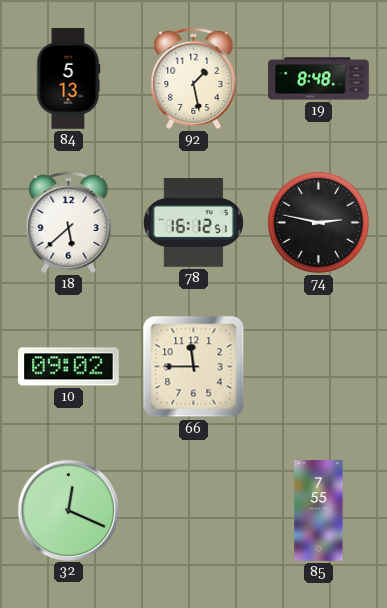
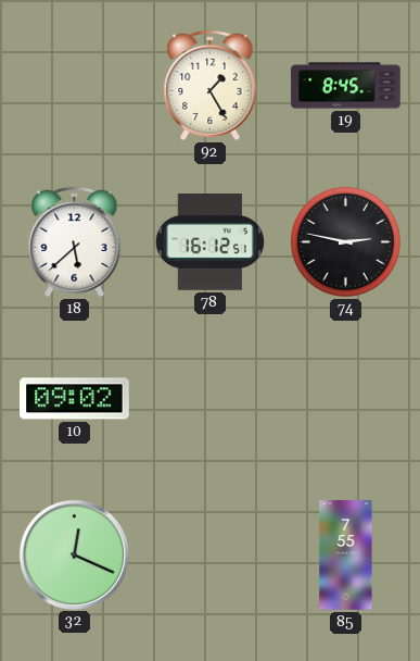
84: 5:13 -> none (68, 79)
92: 1:28 -> 1:25 (211, 85)
19: 8:48 -> 8:45 (346, 86)
66: 11:45 -> none (194, 367)
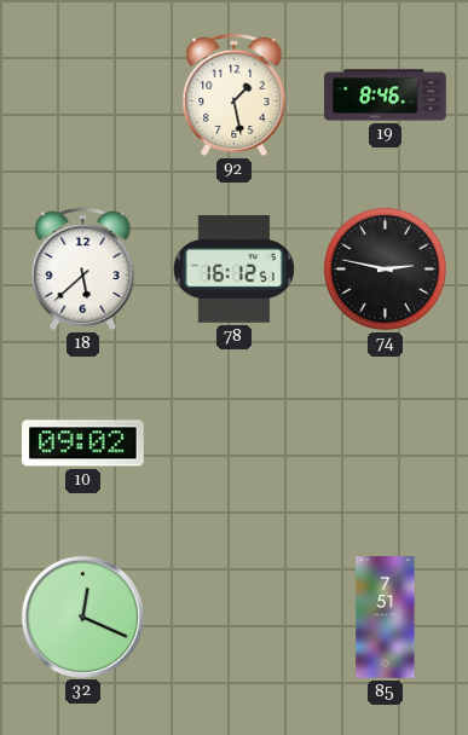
92: 1:25 -> 1:28 (235, 94)
19: 8:45 -> 8:46 (386, 96)
85: 7:55 -> 7:51 (386, 618)
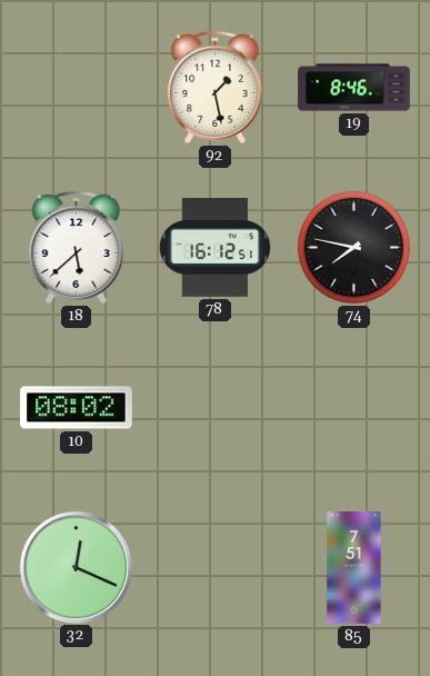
74: 2:47 -> 7:47 (353, 247)
10: 09:02 -> 08:02 (77, 408)
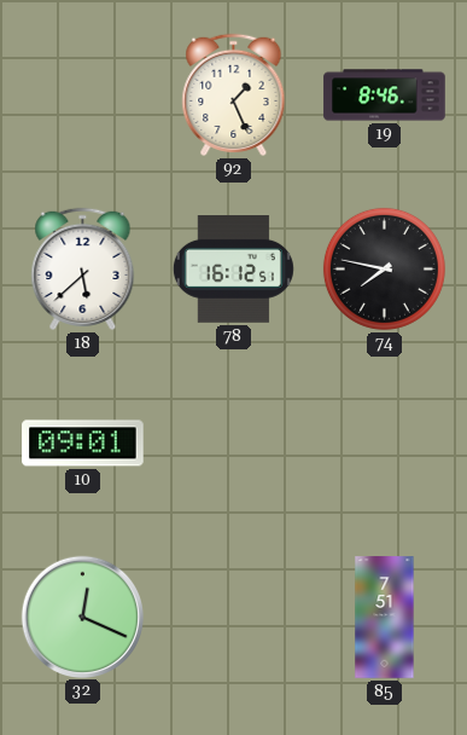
92: 1:28 -> 1:26 (234, 94)
10: 08:02 -> 09:01 (83, 444)
